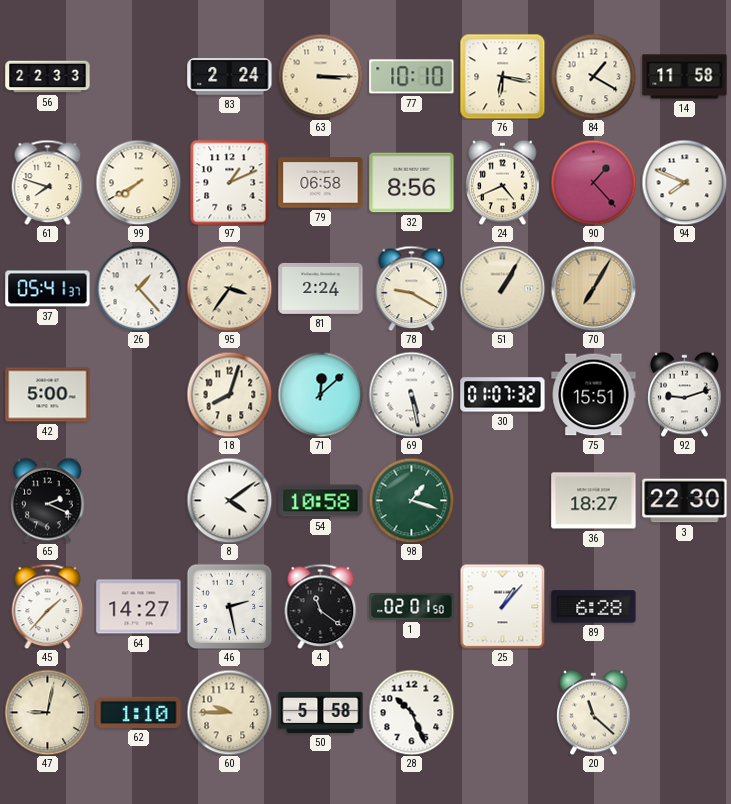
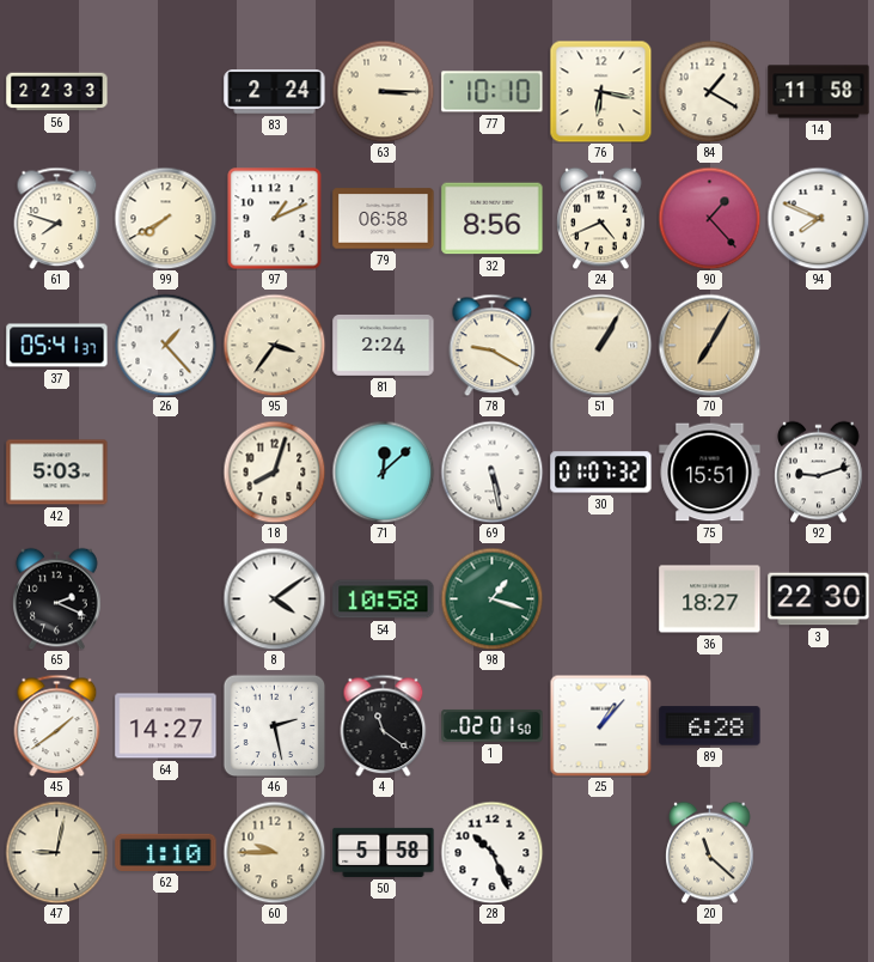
42: 5:00 -> 5:03 (57, 473)
45: 1:37 -> 1:39 (57, 725)
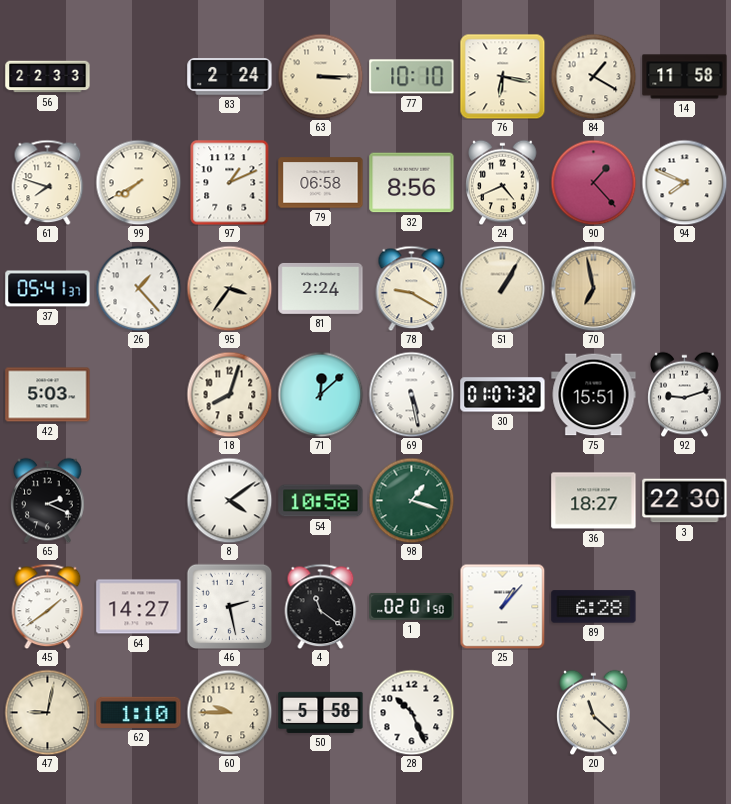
70: 7:05 -> 6:58 (593, 288)
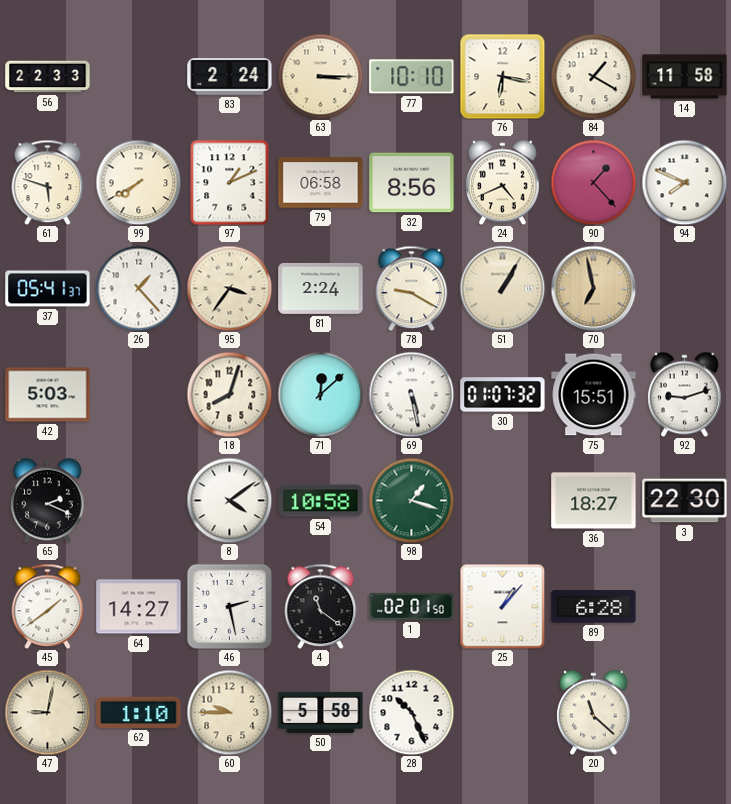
61: 7:48 -> 5:48 (48, 182)
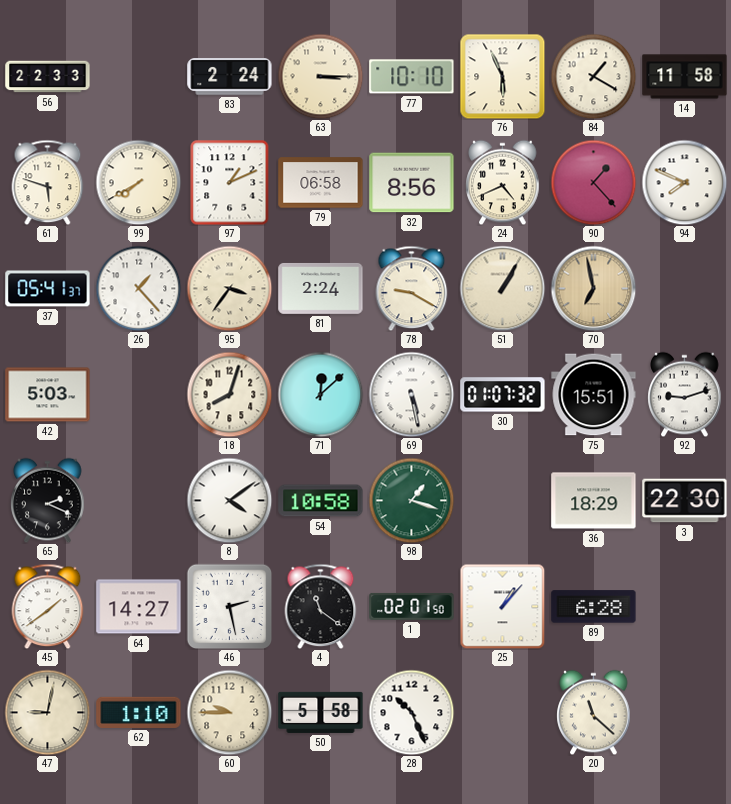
76: 6:17 -> 5:56 (502, 76)
36: 18:27 -> 18:29 (594, 501)
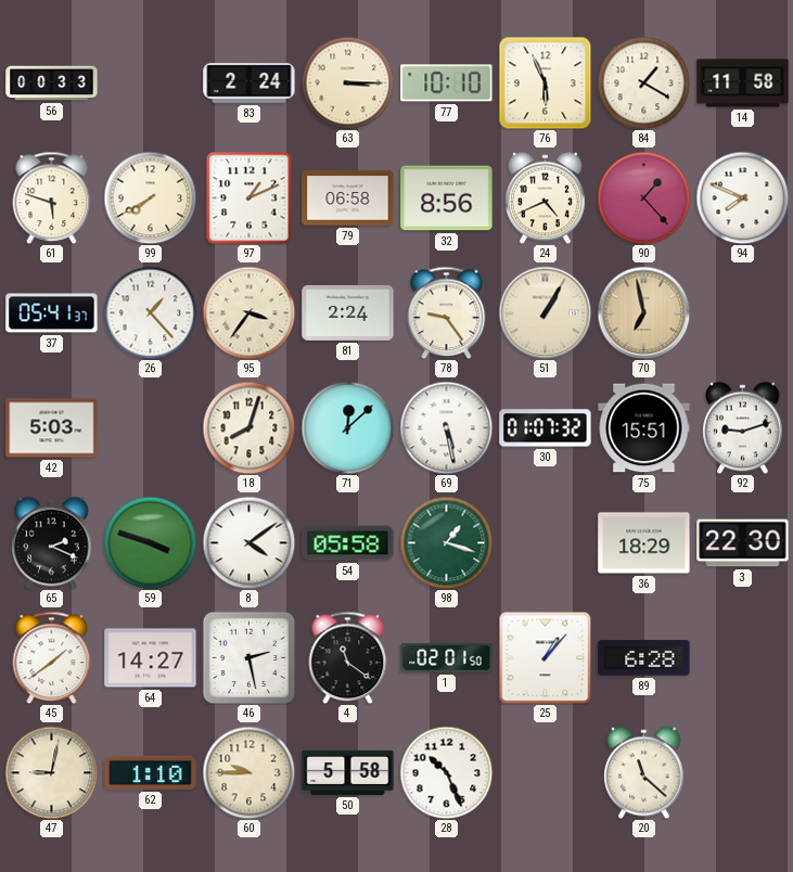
56: 22:33 -> 00:33 (52, 84)
78: 9:20 -> 9:24 (447, 312)
59: none -> 3:48 (150, 542)
54: 10:58 -> 05:58 (348, 543)
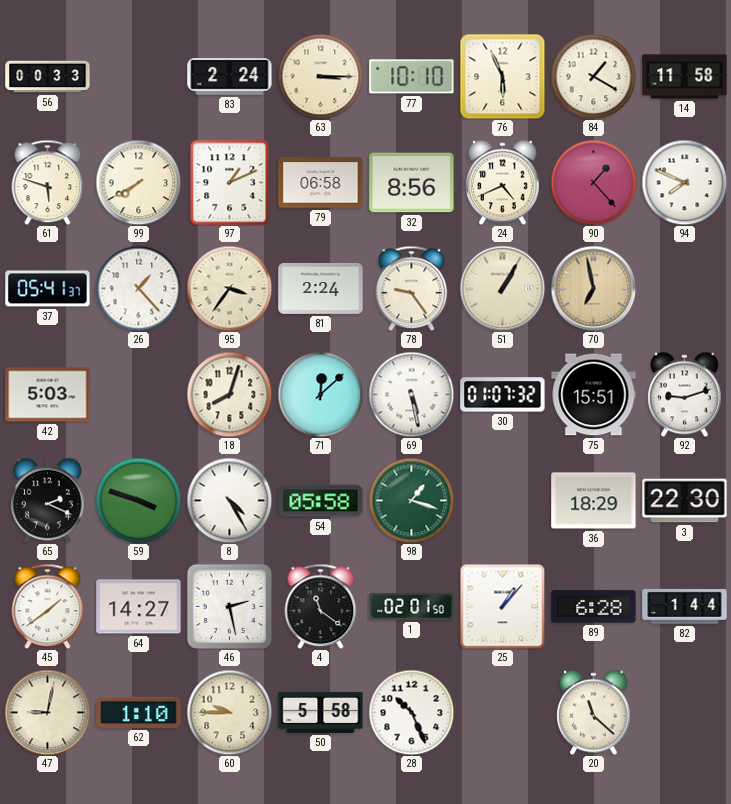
8: 4:09 -> 4:25 (229, 500)
82: none -> 1:44 (685, 606)
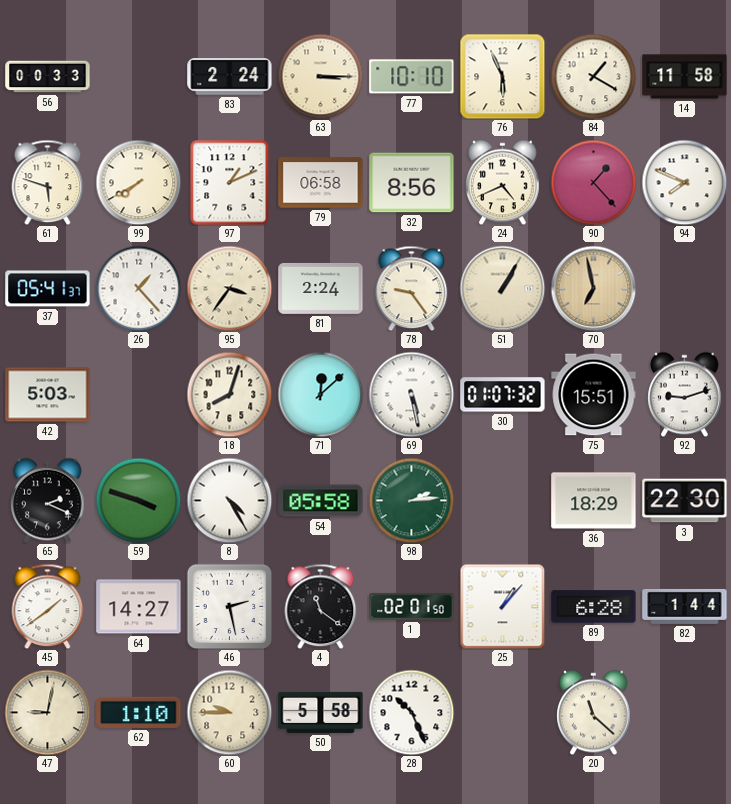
98: 1:18 -> 2:14 (411, 500)
